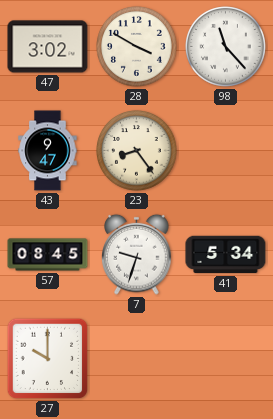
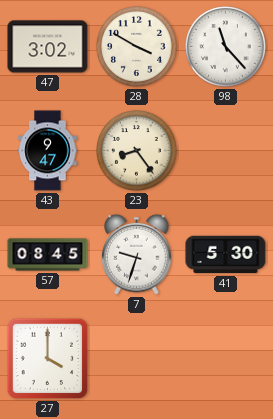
41: 5:34 -> 5:30 (226, 255)
27: 10:00 -> 4:00 (48, 359)
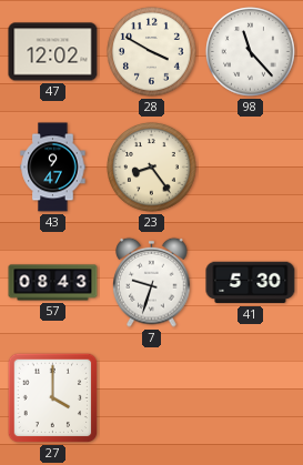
47: 3:02 -> 12:02 (53, 52)
57: 08:45 -> 08:43 (53, 283)
